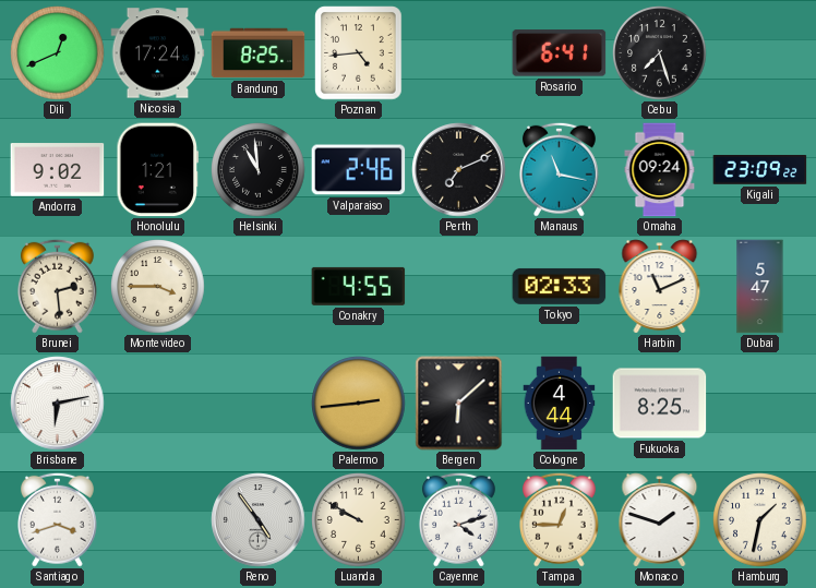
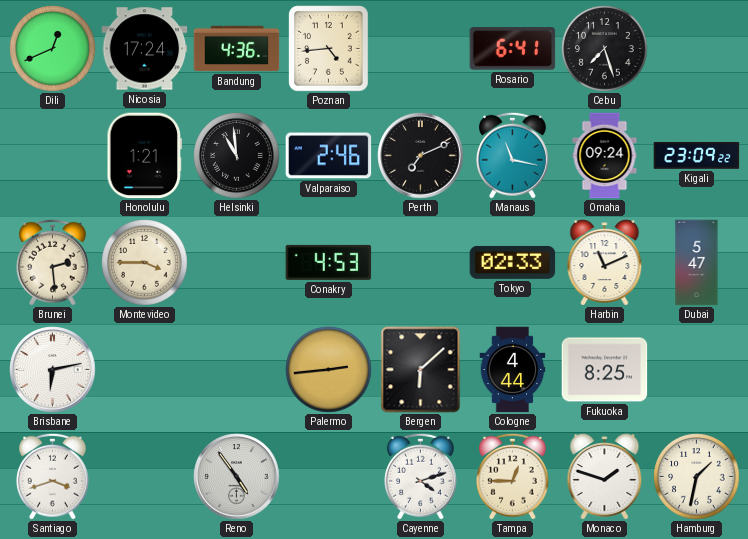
Bandung: 8:25 -> 4:36 (237, 49)
Andorra: 9:02 -> none (58, 170)
Conakry: 4:55 -> 4:53 (329, 262)
Luanda: 9:50 -> none (359, 520)
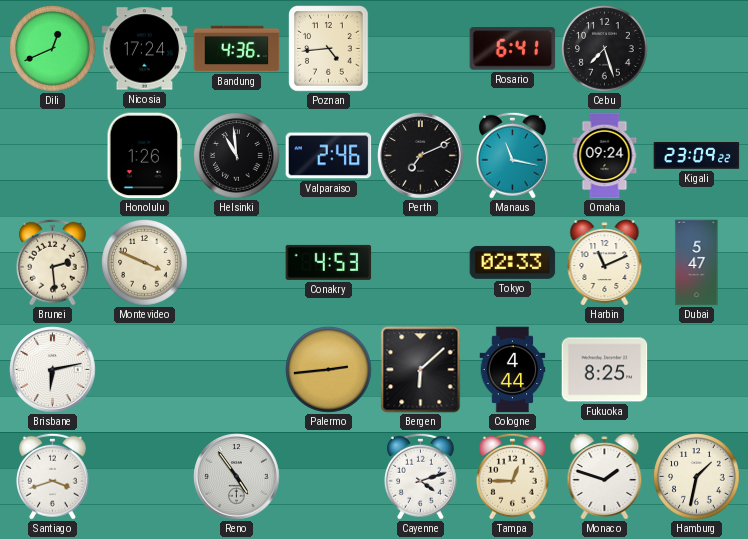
Honolulu: 1:21 -> 1:26 (145, 156)
Montevideo: 3:45 -> 3:49 (145, 263)
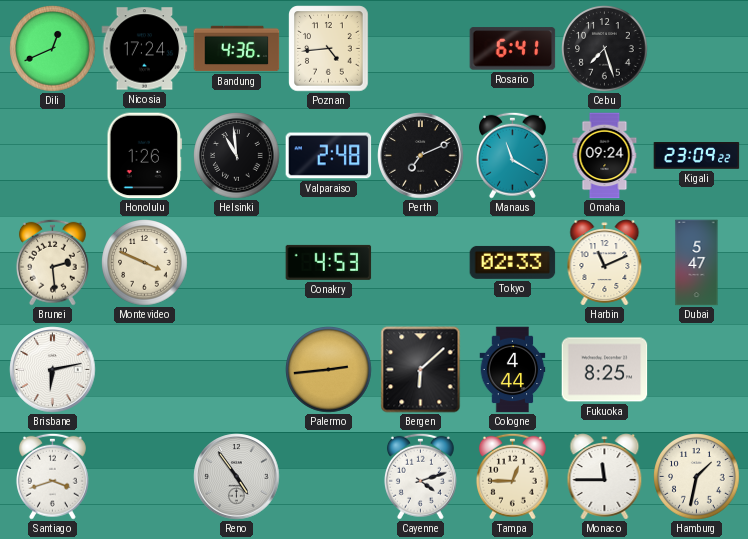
Valparaiso: 2:46 -> 2:48 (329, 156)
Manaus: 11:17 -> 11:20 (512, 155)
Monaco: 1:48 -> 11:45 (605, 477)
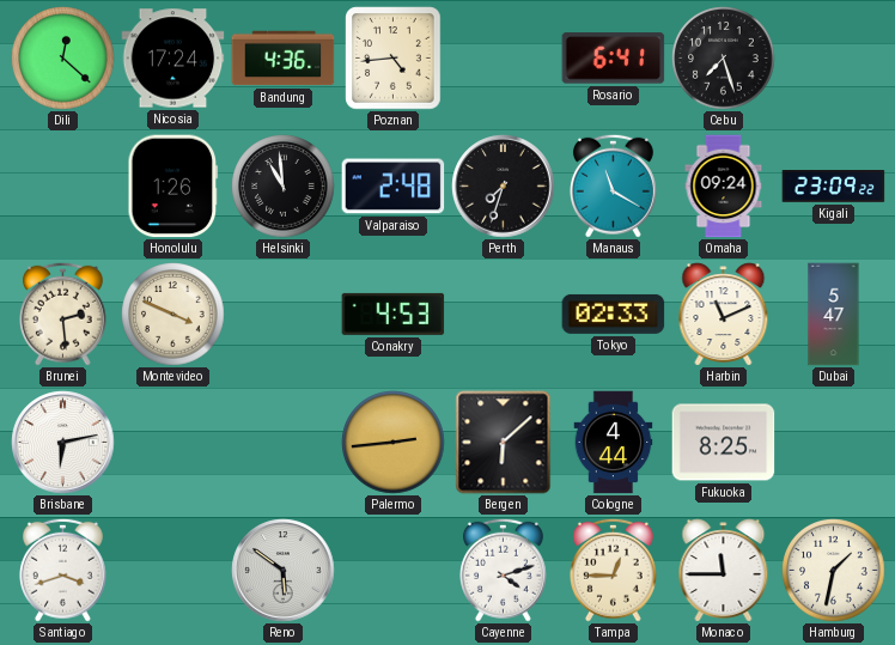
Dili: 12:41 -> 12:22 (63, 59)
Perth: 7:11 -> 7:33 (504, 187)
Reno: 4:54 -> 5:51 (284, 571)
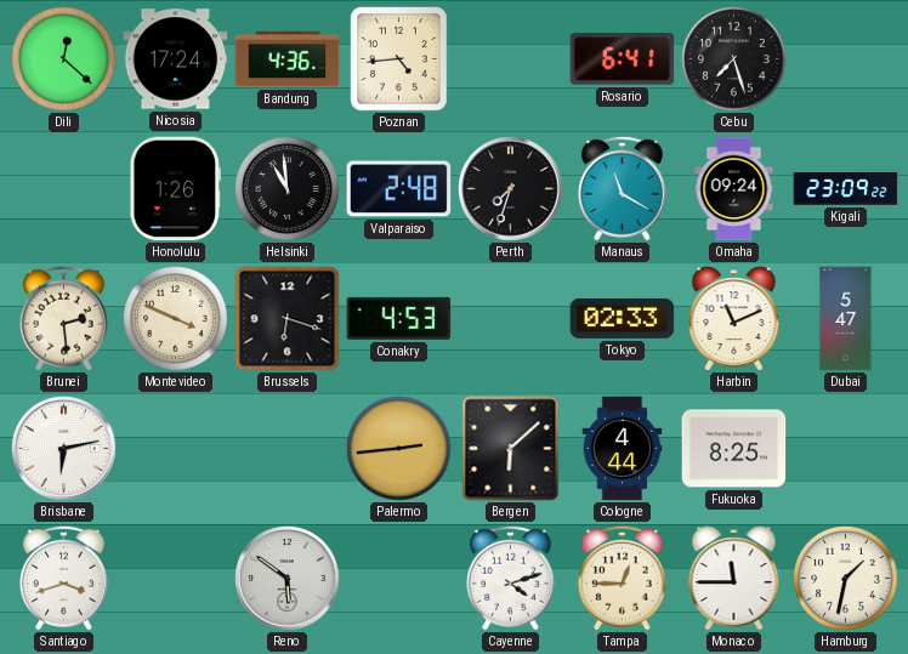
Brussels: none -> 6:18 (288, 319)
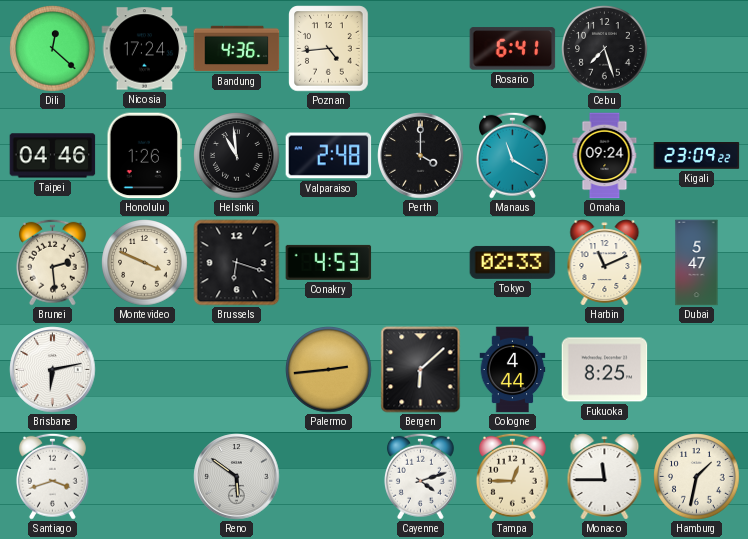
Taipei: none -> 04:46 (53, 156)
Perth: 7:33 -> 4:00 (421, 156)
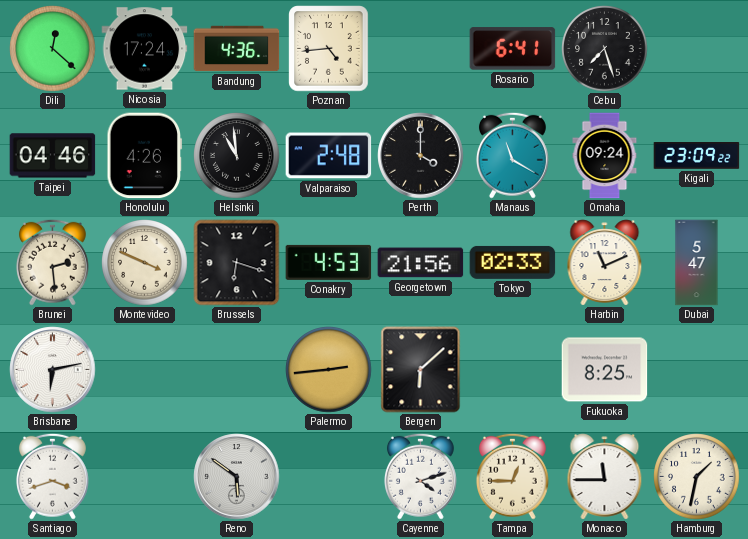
Honolulu: 1:26 -> 4:26 (145, 156)
Georgetown: none -> 21:56 (421, 263)
Cologne: 4:44 -> none (513, 370)
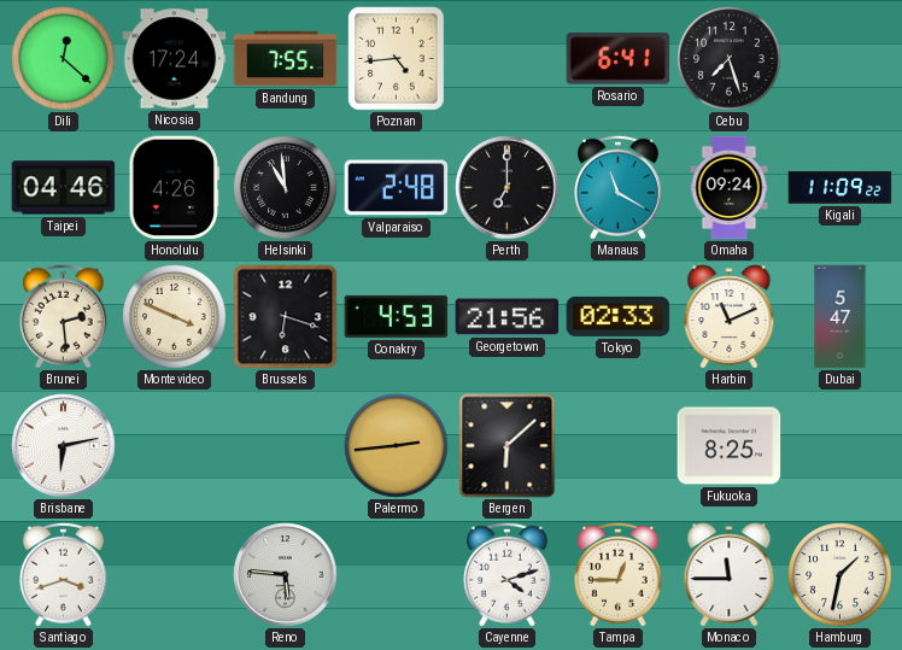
Bandung: 4:36 -> 7:55 (286, 59)
Perth: 4:00 -> 7:00 (508, 188)
Kigali: 23:09 -> 11:09 (840, 188)
Reno: 5:51 -> 5:46 (286, 575)
